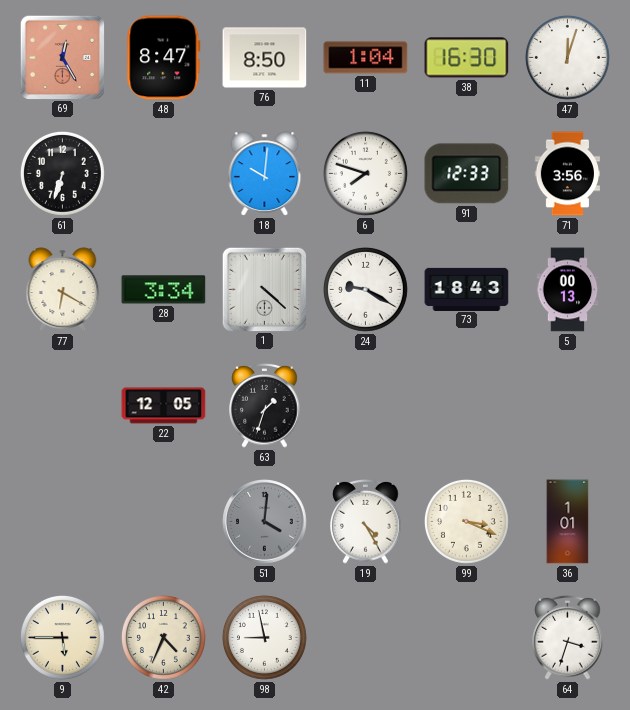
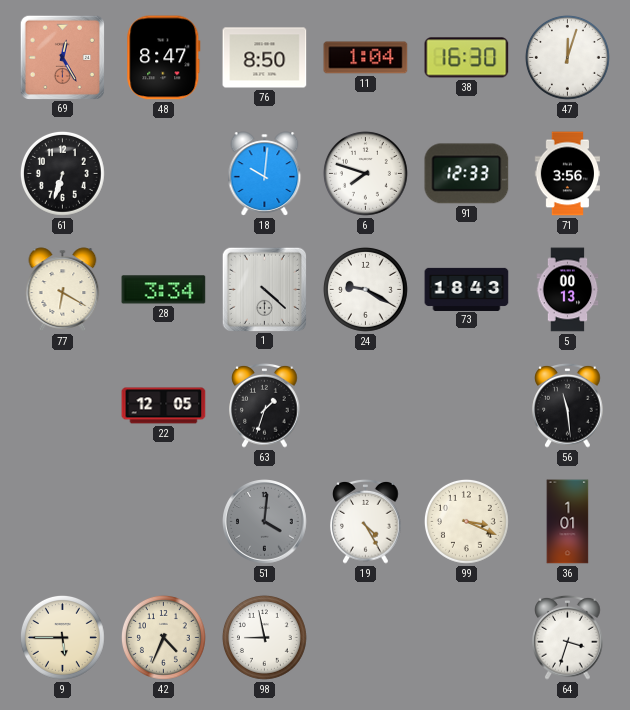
56: none -> 11:29 (568, 406)
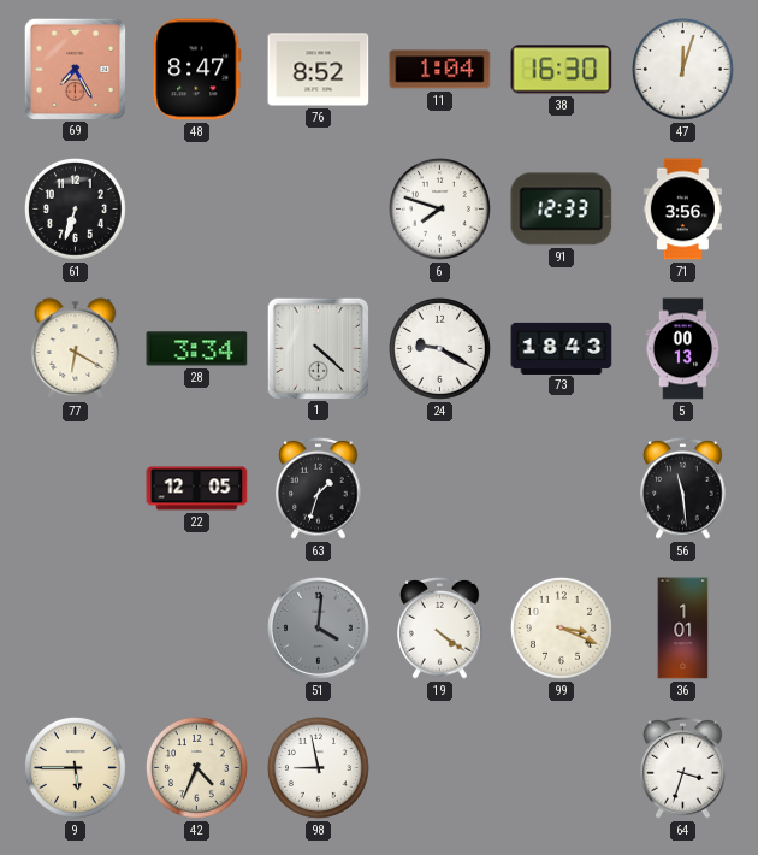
69: 12:25 -> 7:25 (75, 69)
76: 8:50 -> 8:52 (319, 70)
18: 10:01 -> none (265, 174)
19: 4:25 -> 4:21 (440, 629)
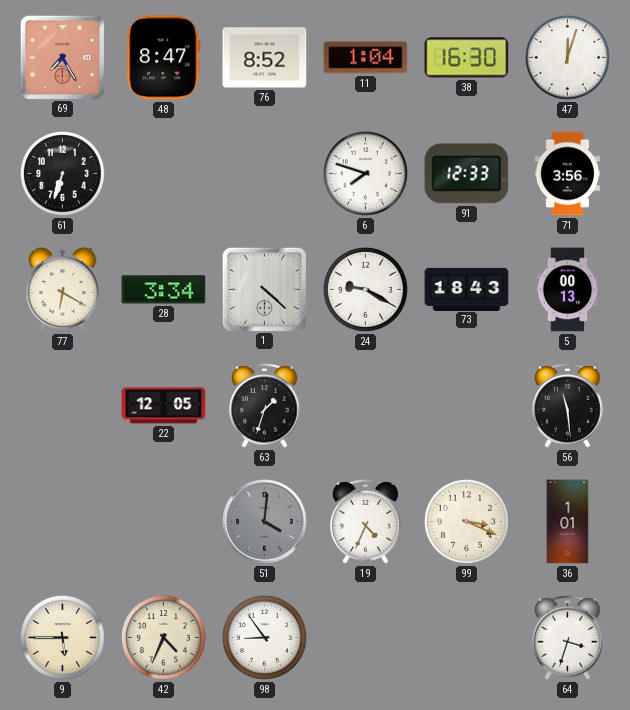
19: 4:21 -> 4:34 (366, 522)
98: 8:58 -> 8:54 (264, 637)
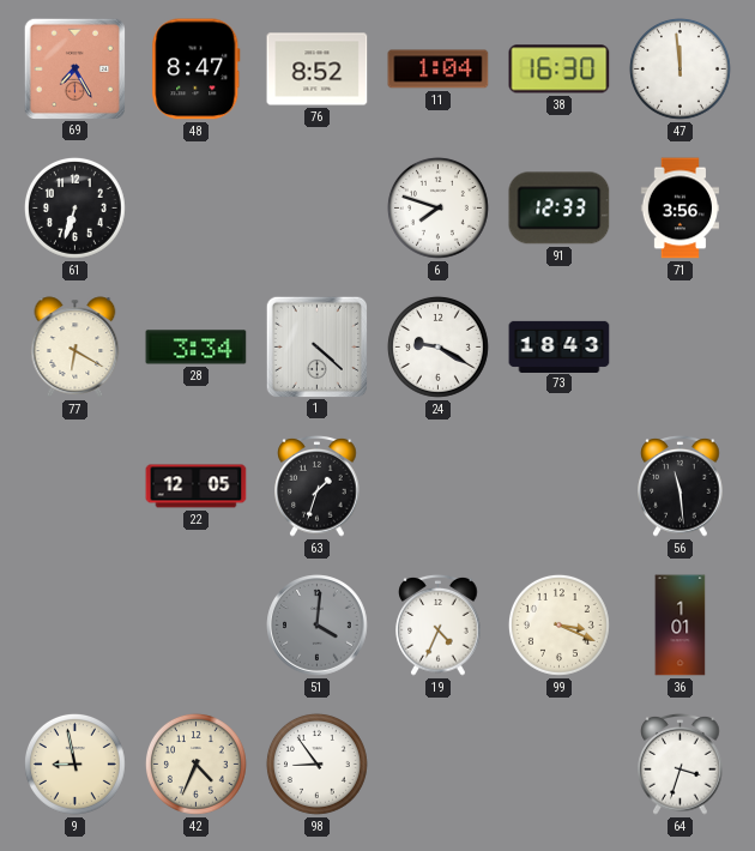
47: 12:03 -> 11:59 (679, 68)
5: 00:13 -> none (568, 290)
9: 5:45 -> 8:58 (74, 764)
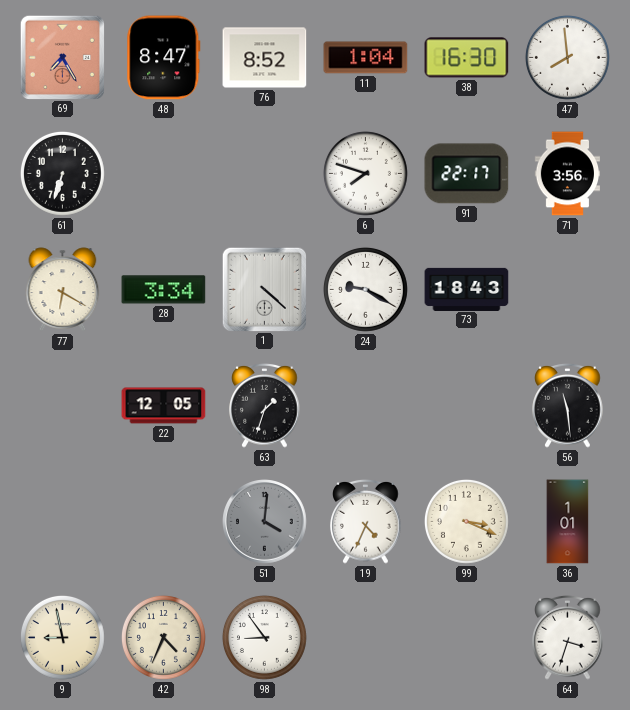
47: 11:59 -> 7:59 (567, 57)
91: 12:33 -> 22:17 (467, 174)
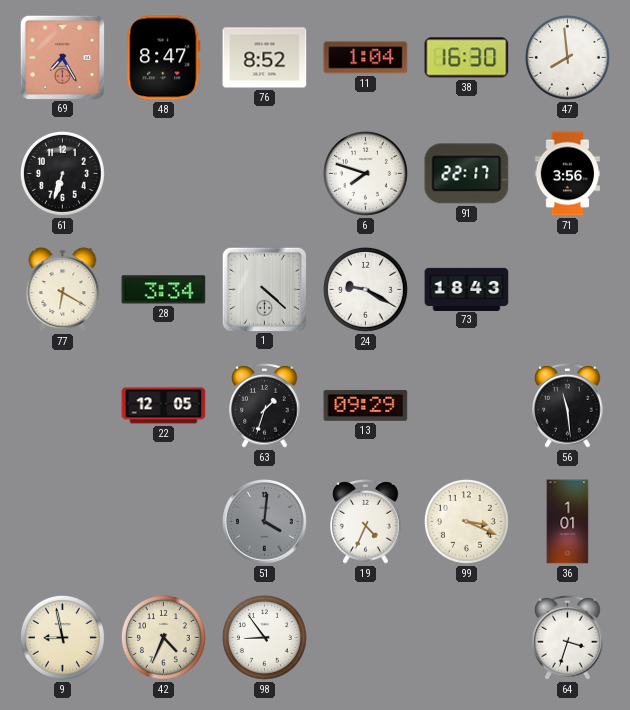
13: none -> 09:29 (366, 405)
